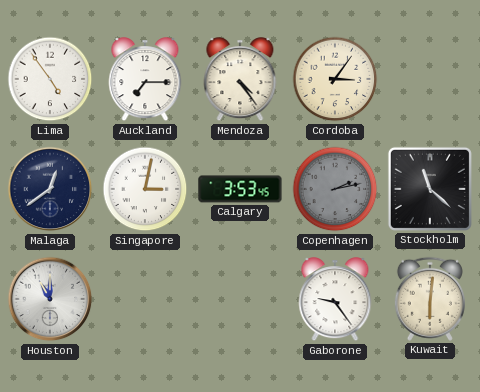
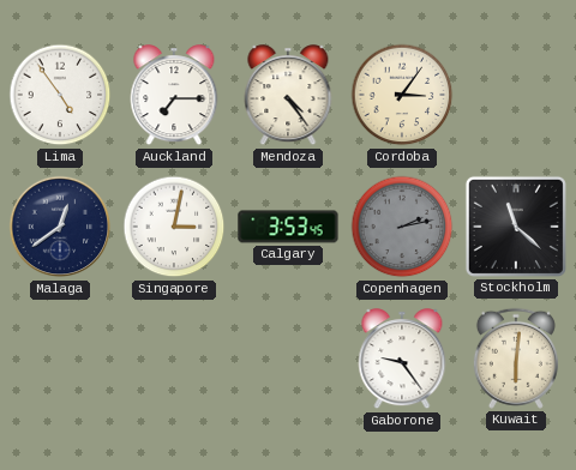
Houston: 11:00 -> none (50, 299)
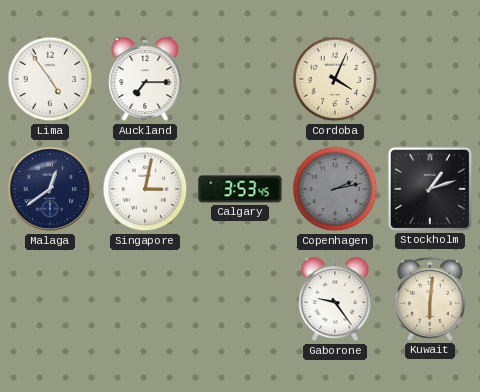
Mendoza: 4:24 -> none (288, 96)
Cordoba: 3:06 -> 4:04 (335, 79)
Stockholm: 11:22 -> 1:12 (430, 189)
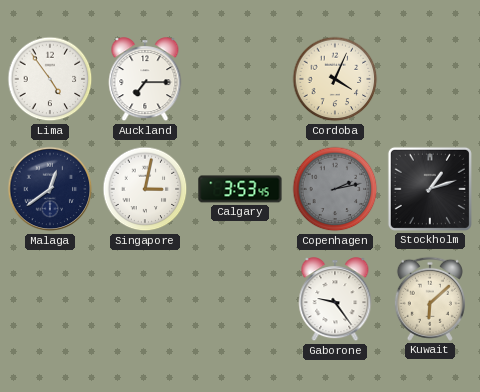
Kuwait: 6:01 -> 6:08 (430, 299)
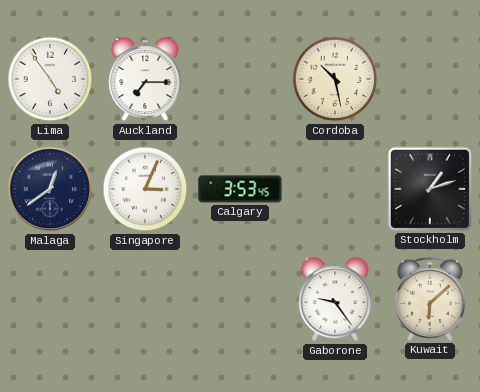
Cordoba: 4:04 -> 10:28 (335, 79)
Singapore: 3:02 -> 3:04 (145, 189)
Copenhagen: 2:13 -> none (335, 189)
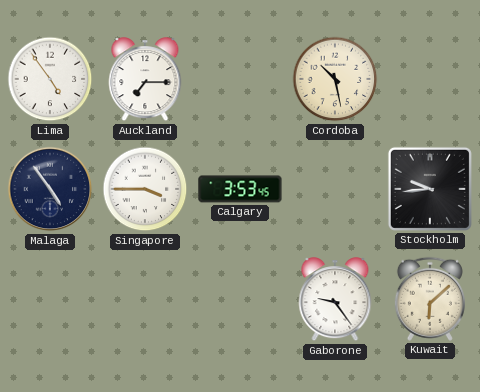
Malaga: 12:39 -> 4:54 (50, 189)
Singapore: 3:04 -> 3:45 (145, 189)
Stockholm: 1:12 -> 9:44 (430, 189)
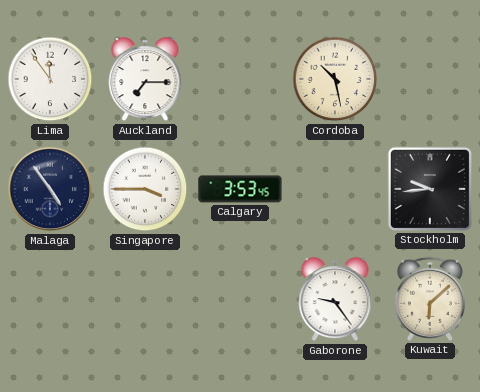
Lima: 4:54 -> 11:54 (50, 79)
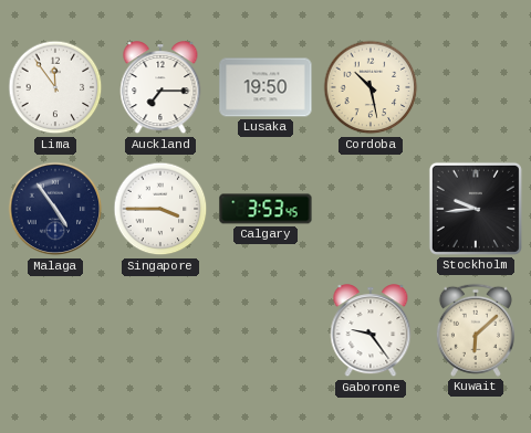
Lusaka: none -> 19:50 (265, 87)
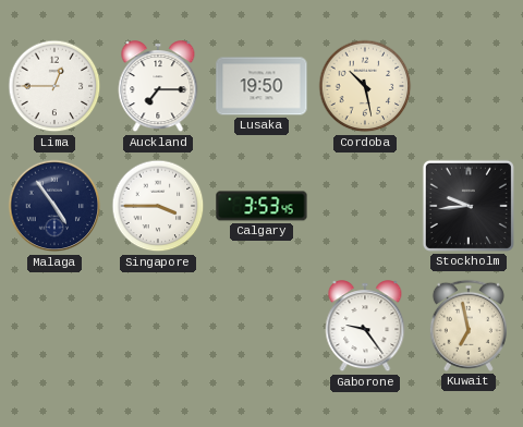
Lima: 11:54 -> 12:45 (54, 86)
Kuwait: 6:08 -> 6:58 (469, 326)
